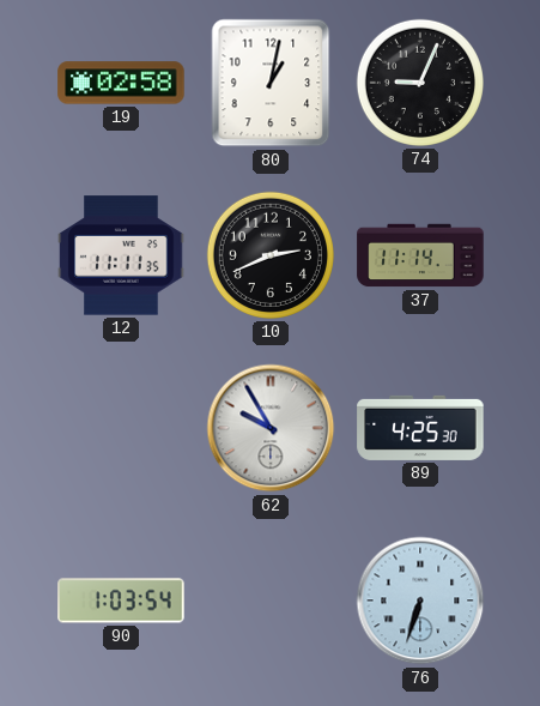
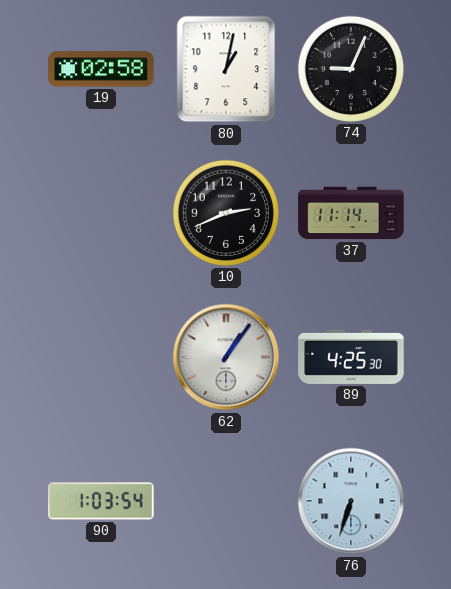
12: 11:11 -> none (121, 255)
62: 9:55 -> 1:06 (226, 357)
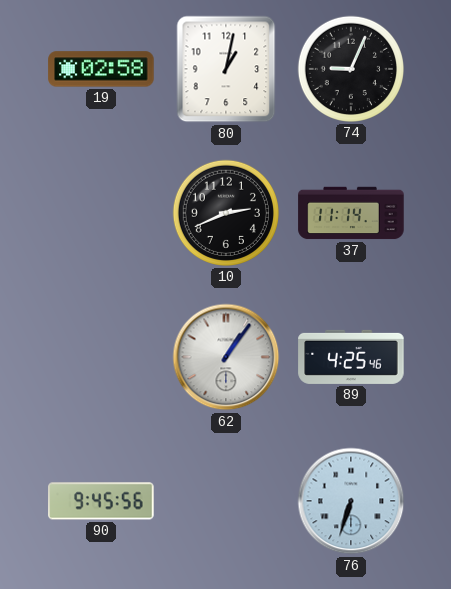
89: 4:25:30 -> 4:25:46 (351, 357)
90: 1:03 -> 9:45 (101, 501)
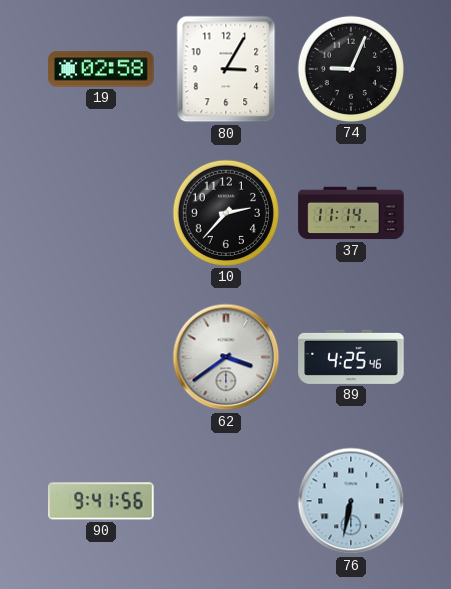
80: 1:02 -> 3:05 (226, 69)
10: 2:41 -> 2:37 (225, 213)
62: 1:06 -> 3:39 (226, 357)
90: 9:45 -> 9:41 (101, 501)
76: 6:33 -> 6:32 (351, 501)
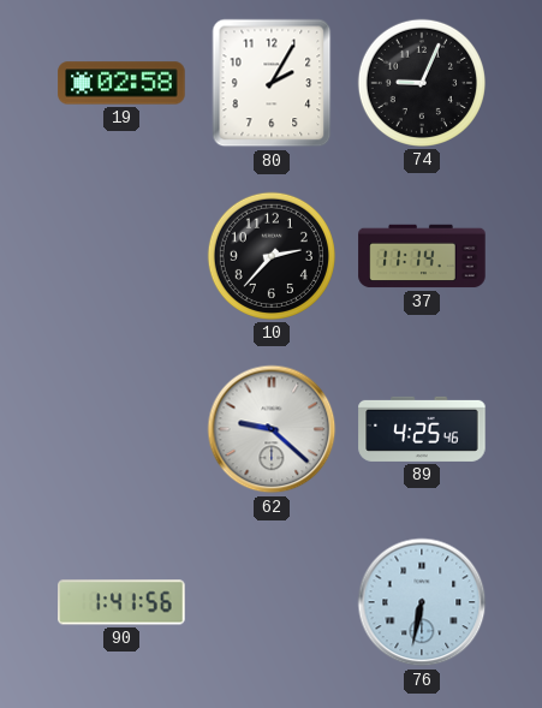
80: 3:05 -> 2:05 (272, 83)
62: 3:39 -> 9:22 (272, 429)
90: 9:41 -> 1:41 (121, 602)
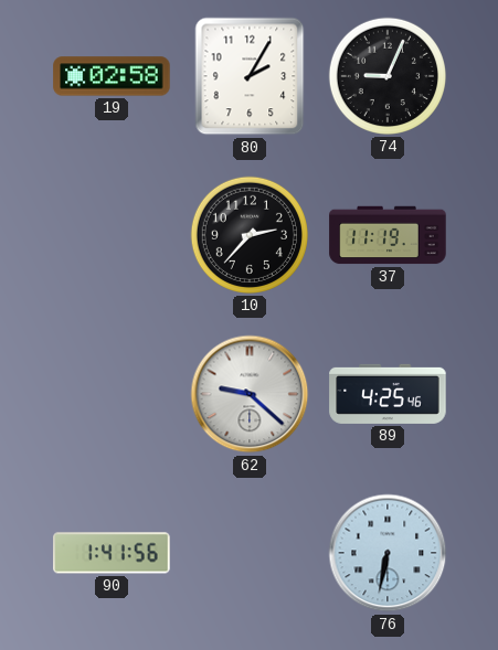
37: 11:14 -> 11:19 (388, 235)
